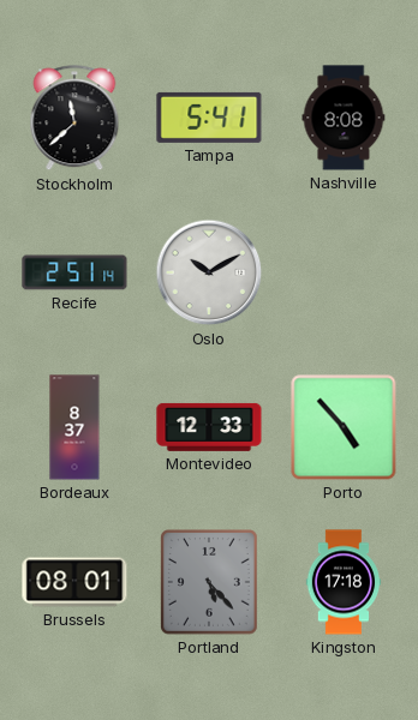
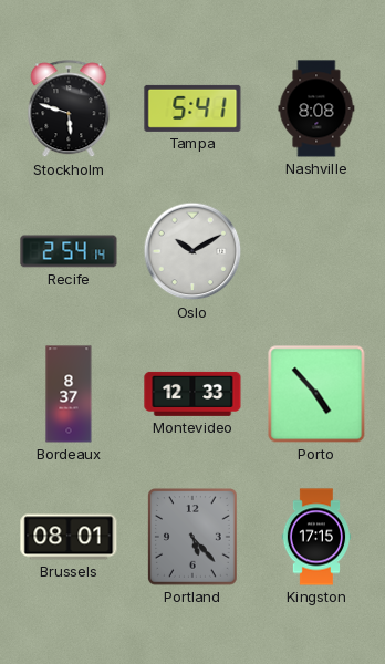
Stockholm: 11:38 -> 5:48 (69, 110)
Recife: 2:51 -> 2:54 (69, 251)
Kingston: 17:18 -> 17:15 (316, 537)
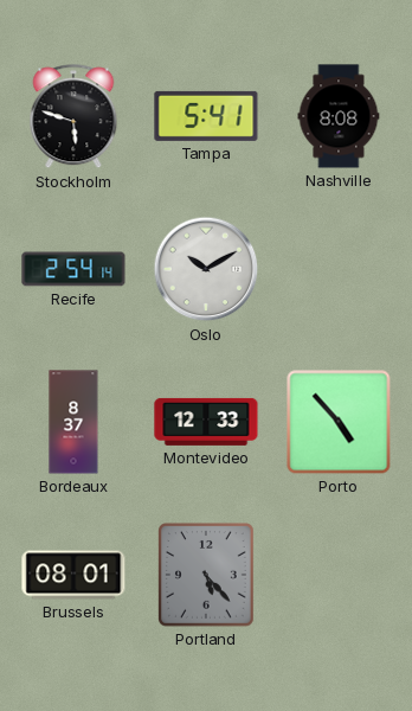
Kingston: 17:15 -> none (316, 537)
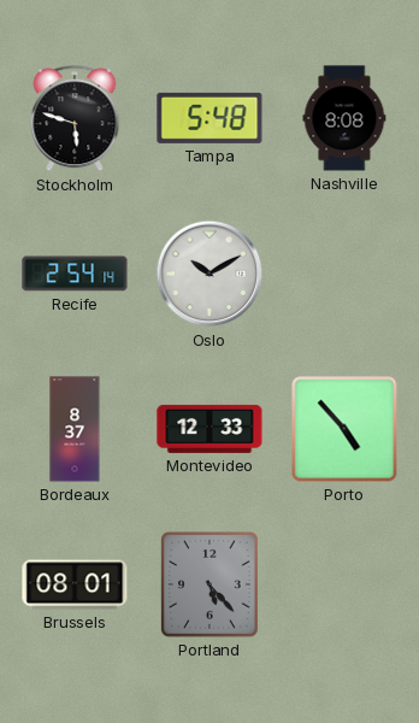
Tampa: 5:41 -> 5:48 (209, 118)
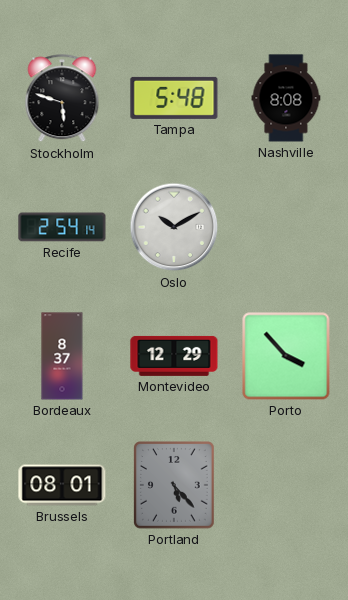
Montevideo: 12:33 -> 12:29 (174, 356)
Porto: 4:53 -> 3:53 (286, 356)
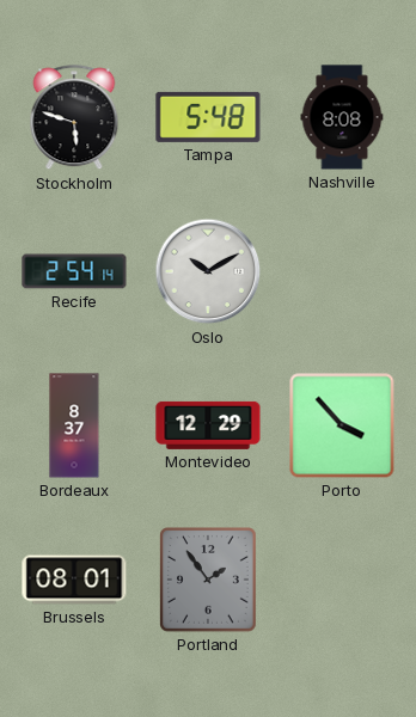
Portland: 5:23 -> 1:54 (209, 581)
